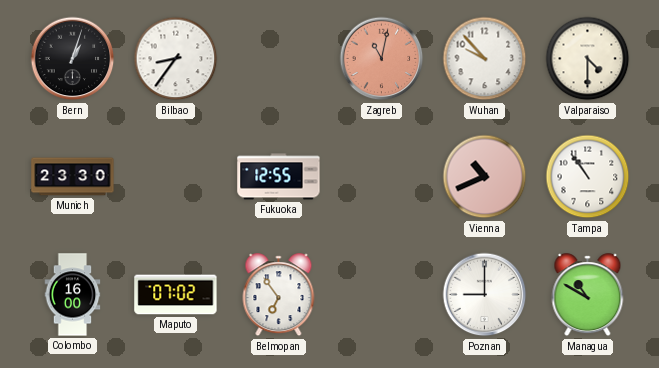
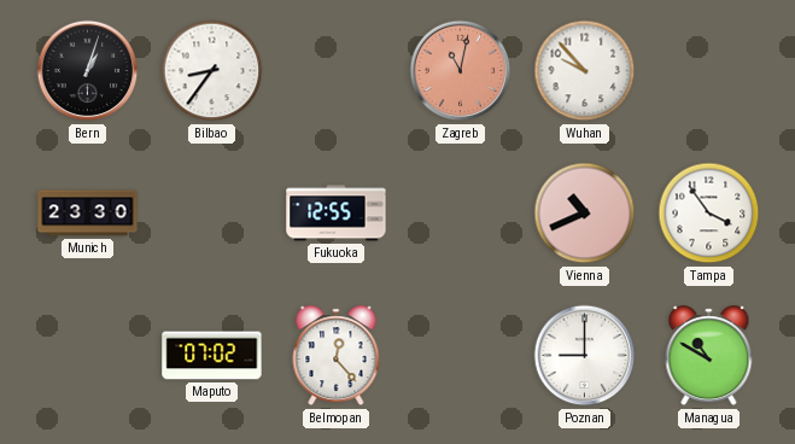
Valparaiso: 4:30 -> none (588, 59)
Tampa: 10:54 -> 3:54 (709, 214)
Colombo: 16:00 -> none (73, 295)
Belmopan: 6:54 -> 12:23 (337, 356)
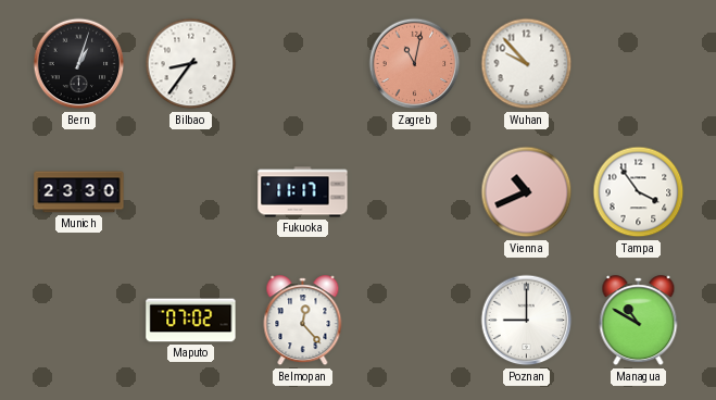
Fukuoka: 12:55 -> 11:17 (303, 192)
